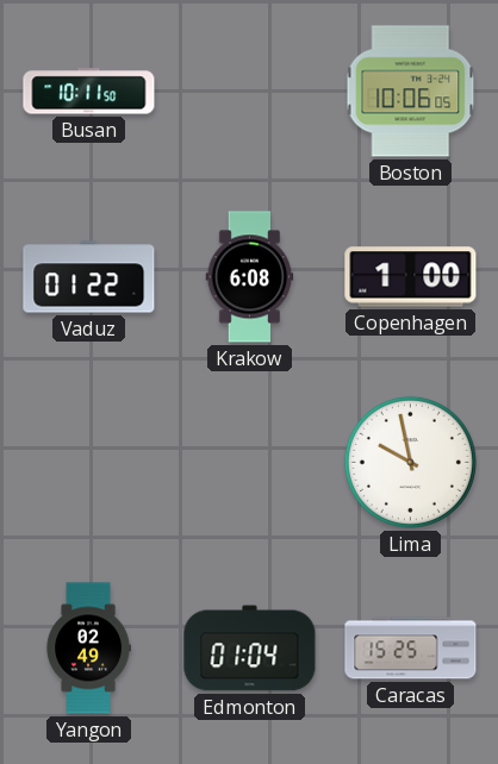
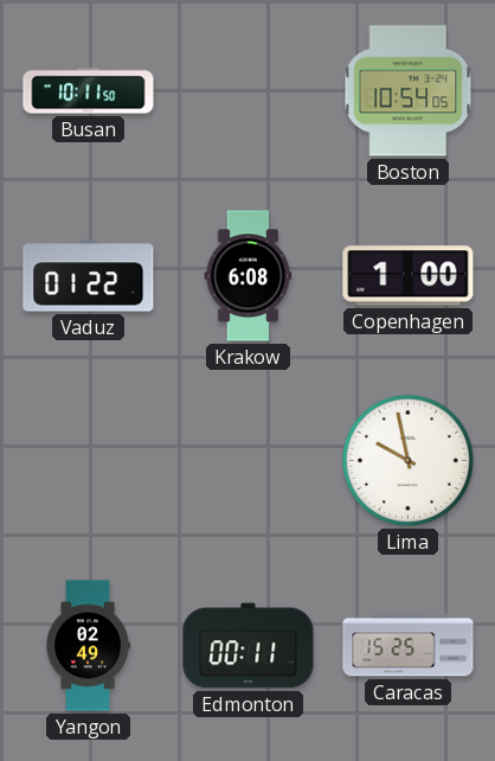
Boston: 10:06 -> 10:54 (409, 91)
Edmonton: 01:04 -> 00:11 (249, 646)
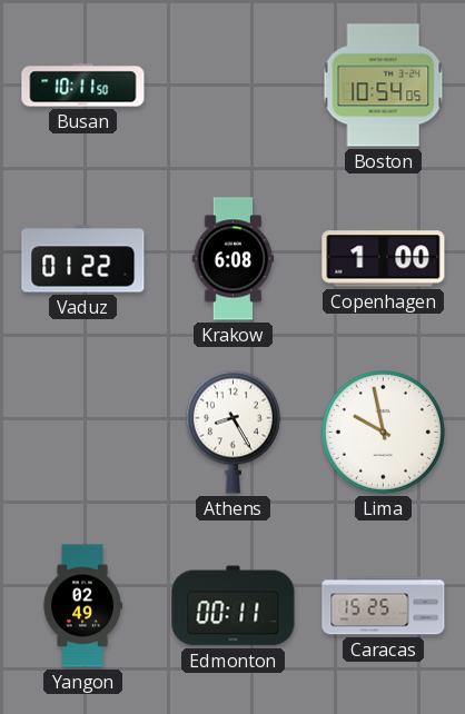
Athens: none -> 8:25 (233, 432)
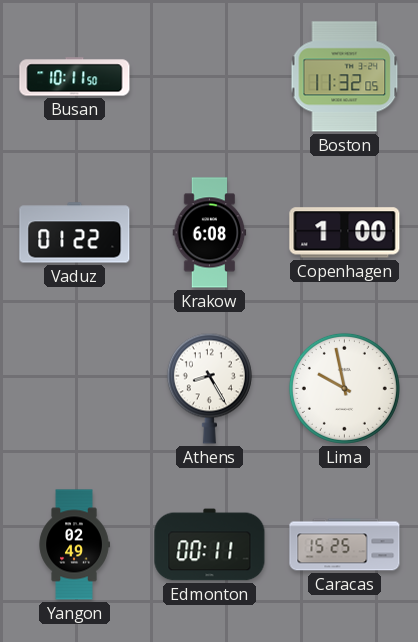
Boston: 10:54 -> 11:32 (345, 77)
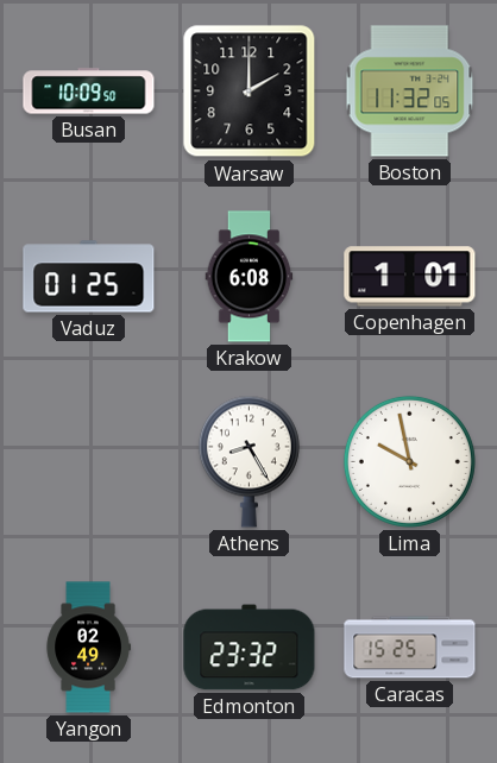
Busan: 10:11 -> 10:09 (89, 92)
Warsaw: none -> 2:00 (250, 92)
Vaduz: 01:22 -> 01:25 (89, 277)
Copenhagen: 1:00 -> 1:01 (410, 277)
Edmonton: 00:11 -> 23:32 (250, 648)
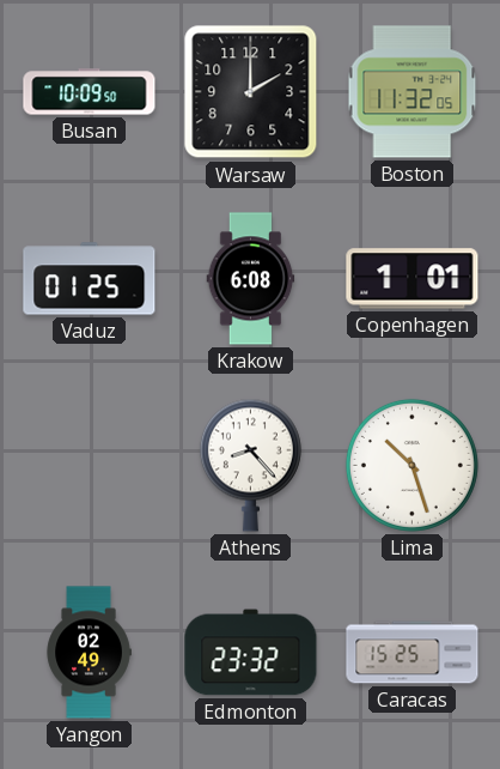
Athens: 8:25 -> 8:23 (250, 465)
Lima: 9:58 -> 10:27 (411, 465)
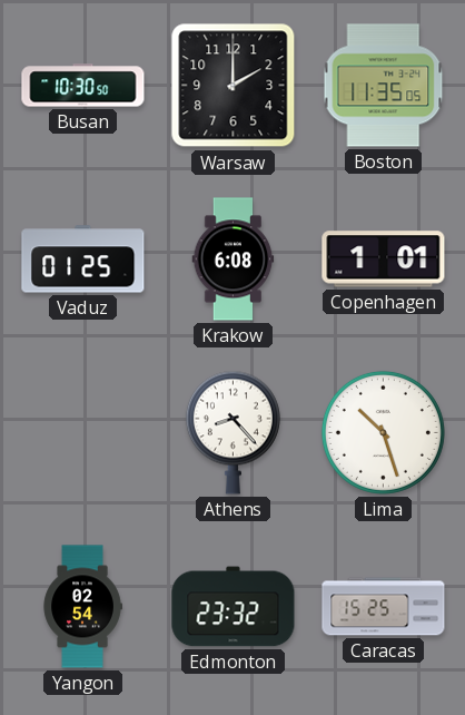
Busan: 10:09 -> 10:30 (83, 86)
Boston: 11:32 -> 11:35 (384, 86)
Yangon: 02:49 -> 02:54 (82, 607)
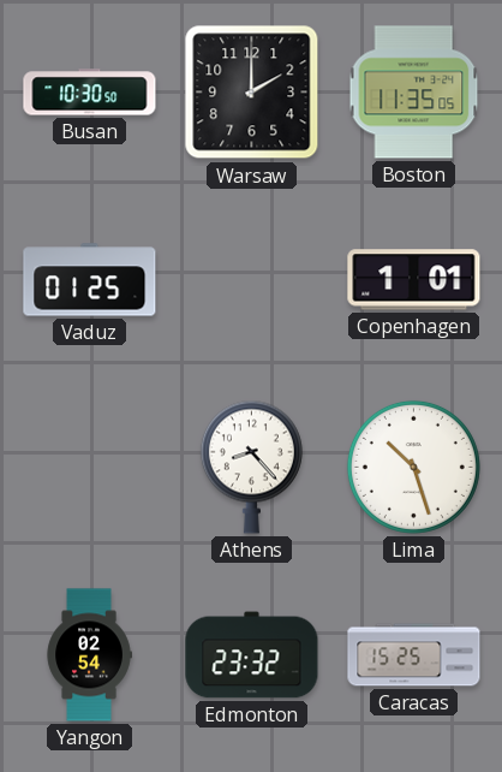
Krakow: 6:08 -> none (234, 259)
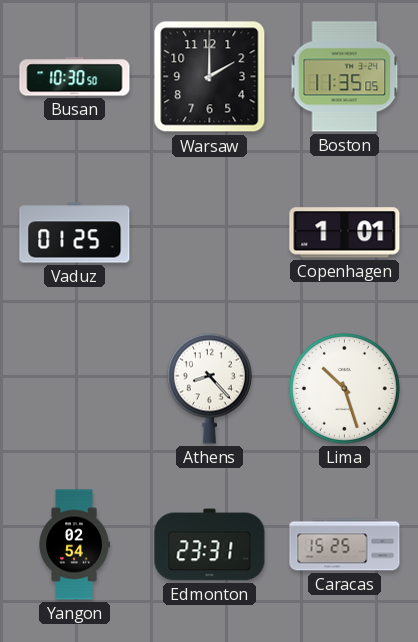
Edmonton: 23:32 -> 23:31 (210, 545)
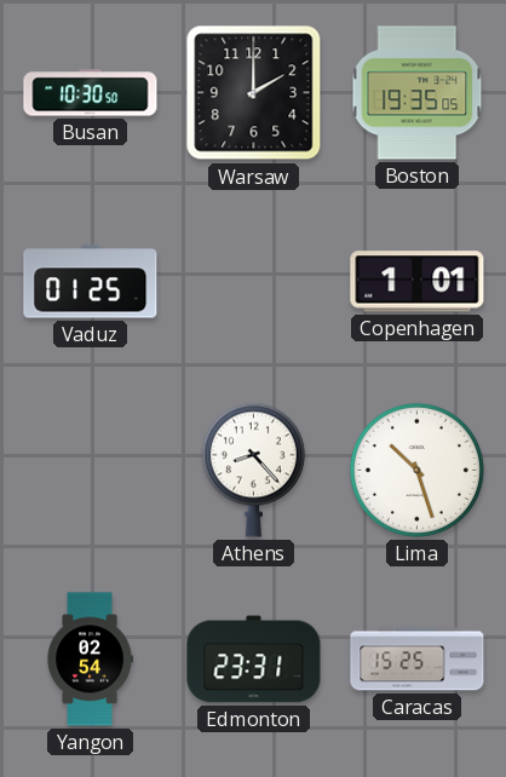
Boston: 11:35 -> 19:35 (418, 93)
